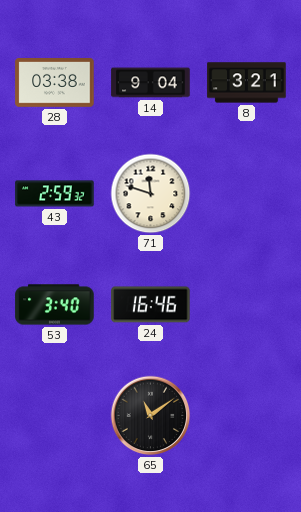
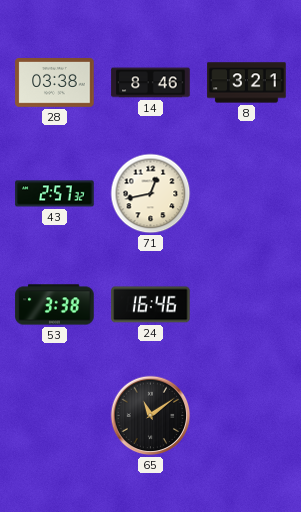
14: 9:04 -> 8:46 (151, 83)
43: 2:59 -> 2:57 (55, 194)
71: 11:48 -> 12:43 (151, 194)
53: 3:40 -> 3:38 (55, 305)
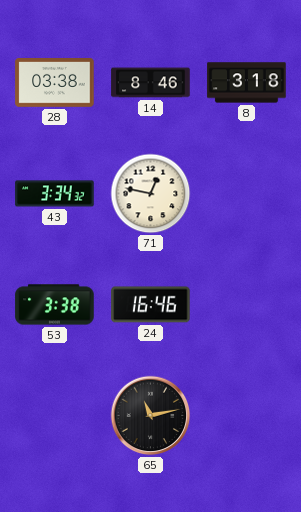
8: 3:21 -> 3:18 (247, 83)
43: 2:57 -> 3:34 (55, 194)
71: 12:43 -> 12:47 (151, 194)
65: 11:09 -> 11:13 (151, 416)
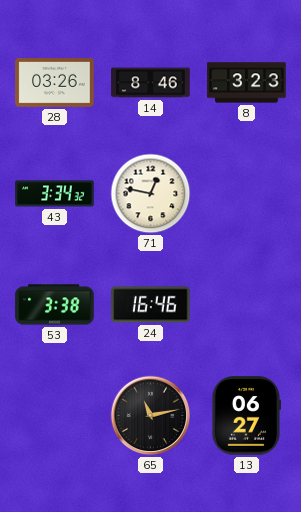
28: 03:38 -> 03:26 (55, 83)
8: 3:18 -> 3:23 (247, 83)
13: none -> 06:27 (246, 416)
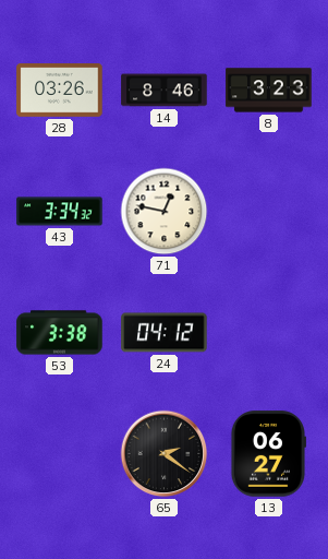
24: 16:46 -> 04:12 (165, 333)
65: 11:13 -> 2:21 (165, 454)
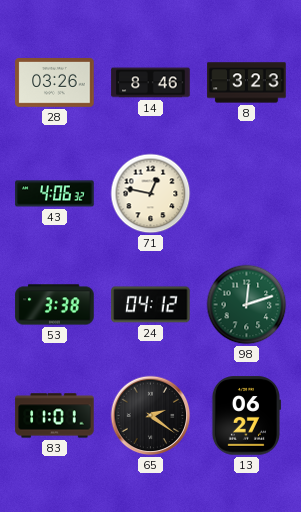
43: 3:34 -> 4:06 (55, 194)
98: none -> 12:12 (247, 305)
83: none -> 11:01 (55, 416)
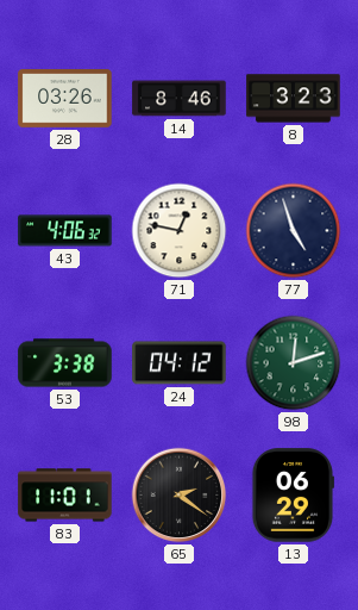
77: none -> 4:57 (294, 231)
13: 06:27 -> 06:29 (293, 496)
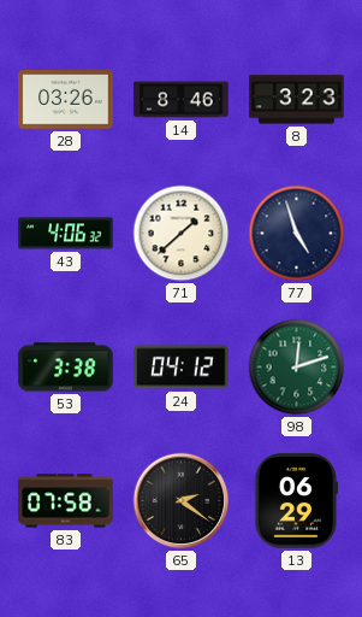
71: 12:47 -> 1:38 (182, 234)
83: 11:01 -> 07:58 (66, 501)
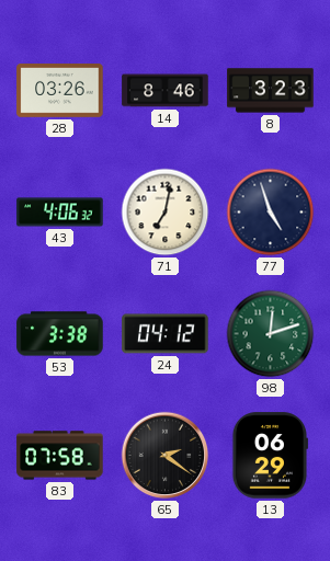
71: 1:38 -> 7:02 (166, 213)
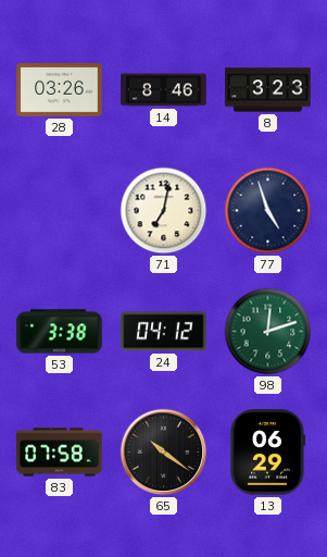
43: 4:06 -> none (60, 213)
65: 2:21 -> 10:21 (164, 453)
